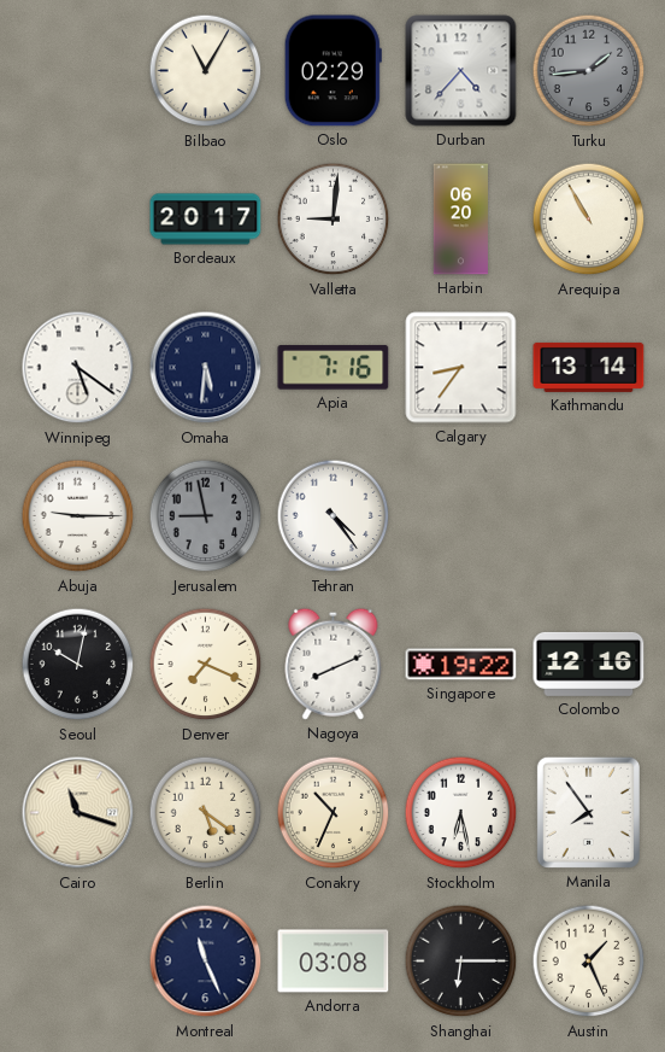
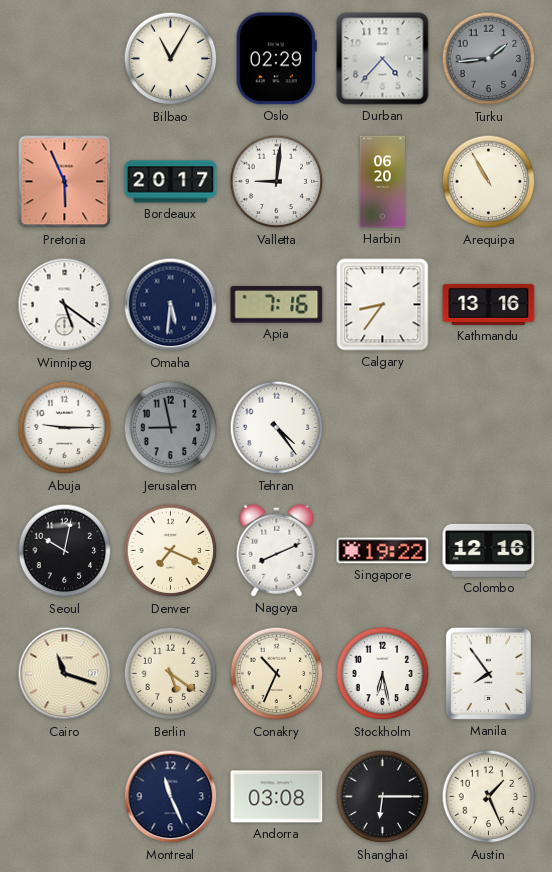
Pretoria: none -> 5:56 (65, 182)
Kathmandu: 13:14 -> 13:16 (489, 304)
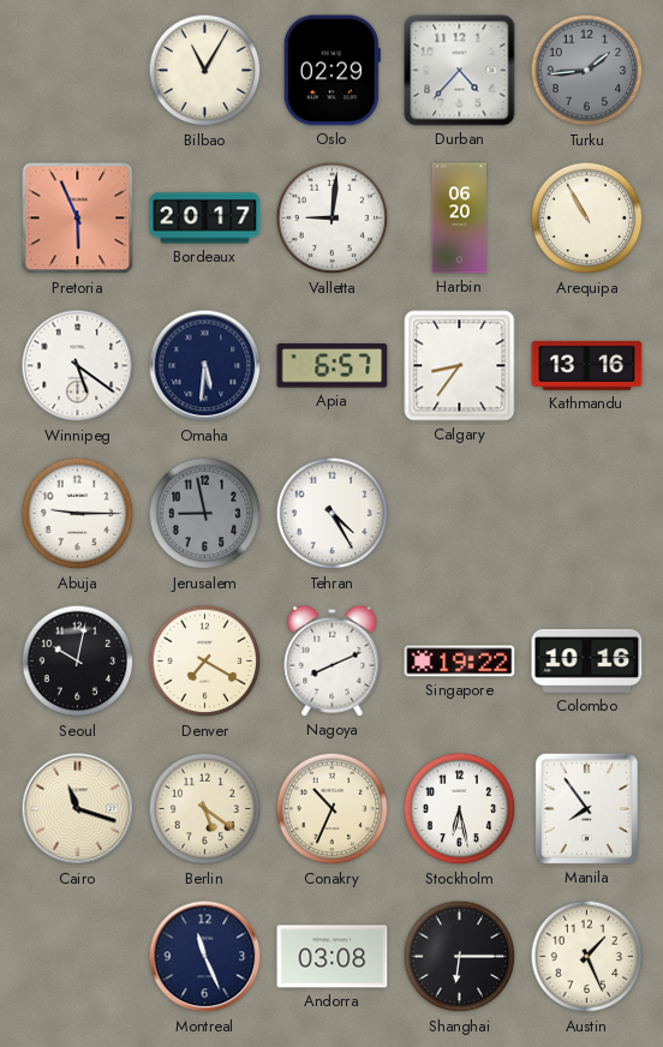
Apia: 7:16 -> 6:57 (333, 366)
Tehran: 4:24 -> 4:25 (333, 514)
Denver: 7:19 -> 7:20 (205, 662)
Colombo: 12:16 -> 10:16 (587, 660)
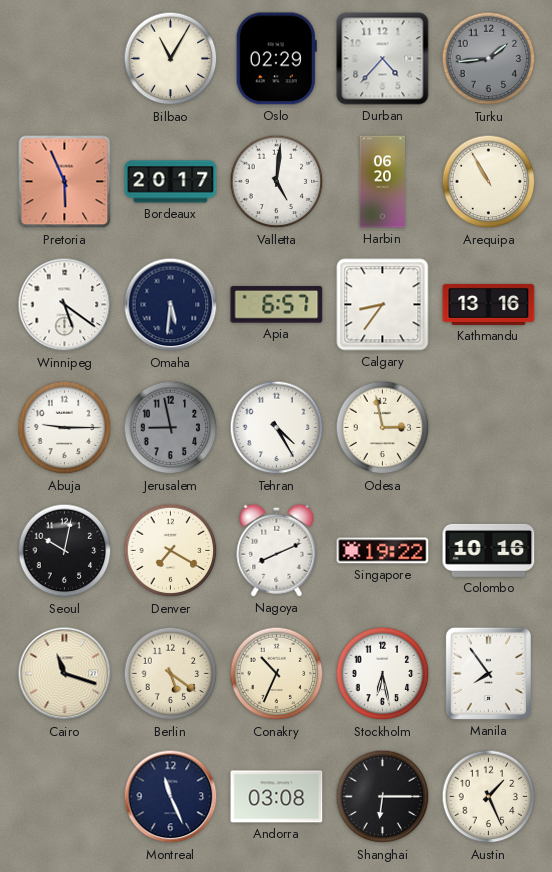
Valletta: 9:01 -> 5:01 (277, 182)
Odesa: none -> 2:58 (383, 428)
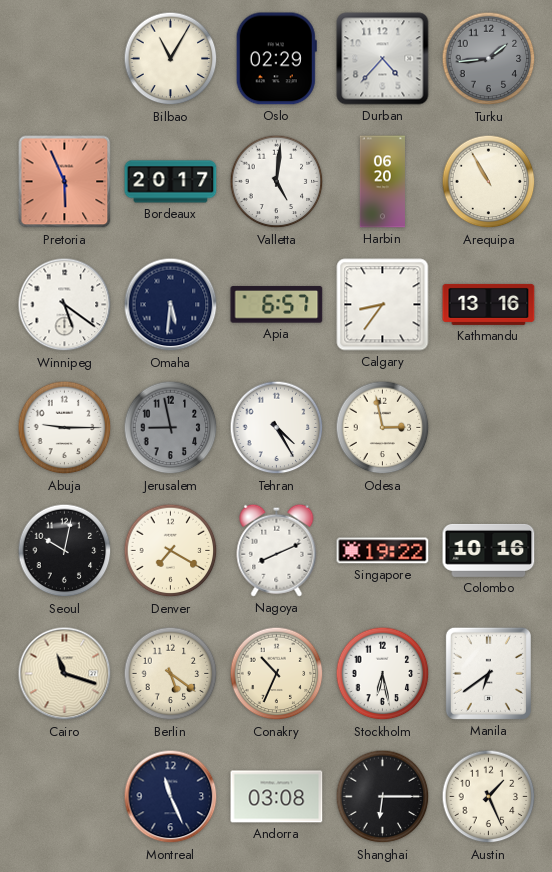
Manila: 7:54 -> 6:39 (488, 673)
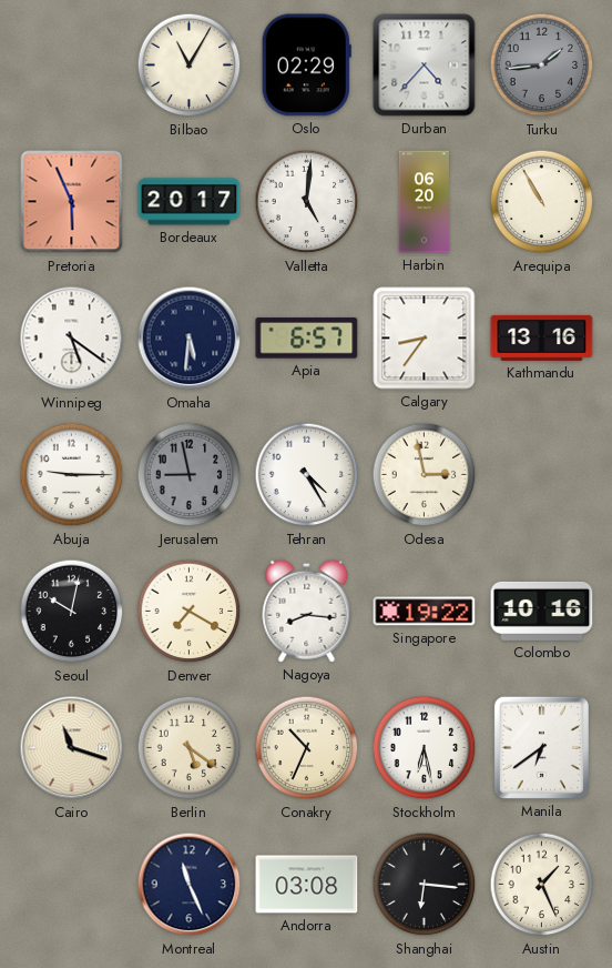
Nagoya: 8:11 -> 8:16 (307, 611)
Shanghai: 6:15 -> 6:16 (425, 885)
